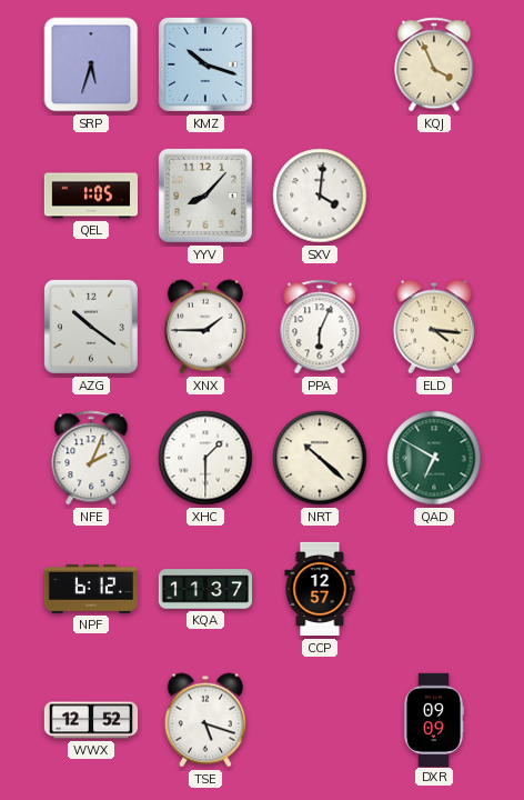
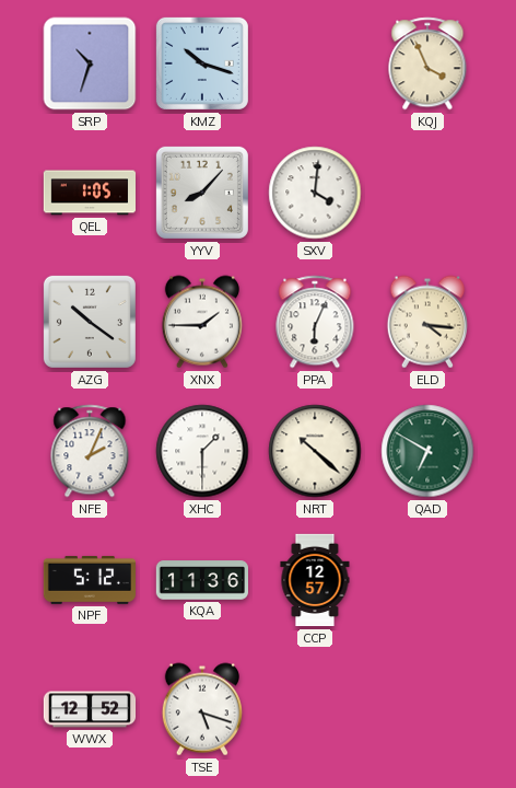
SRP: 5:33 -> 10:33 (90, 63)
NPF: 6:12 -> 5:12 (89, 580)
KQA: 11:37 -> 11:36 (201, 580)
DXR: 09:09 -> none (433, 719)
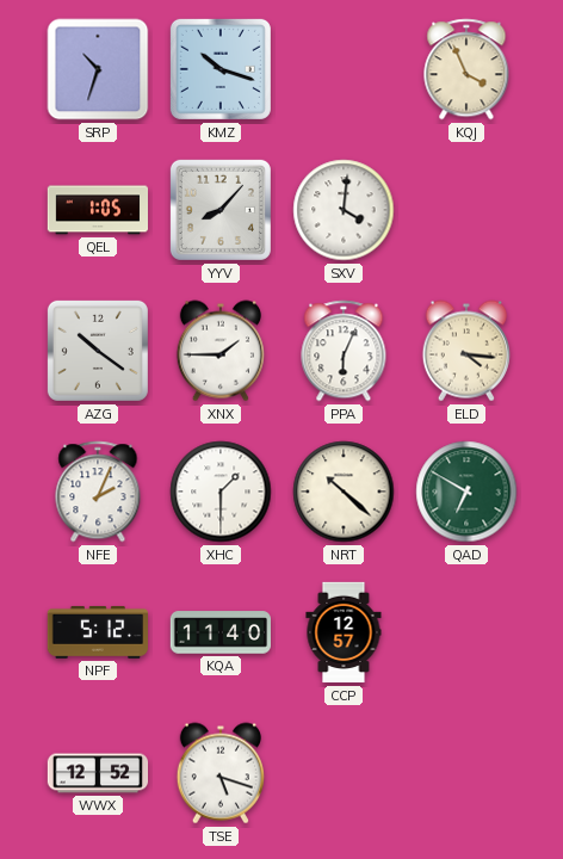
KQA: 11:36 -> 11:40 (219, 632)
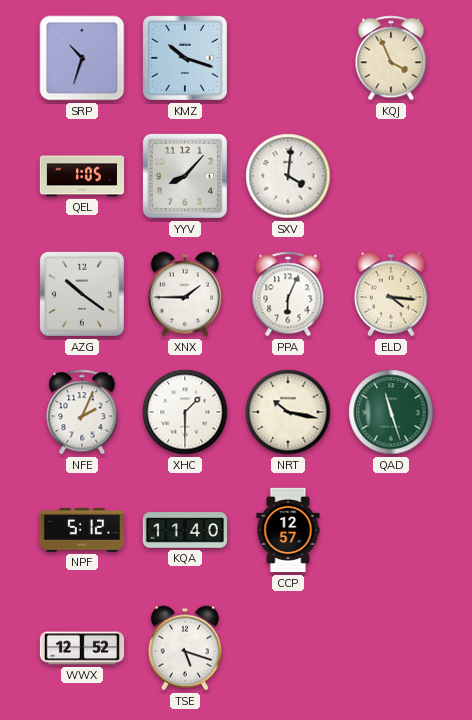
NRT: 10:22 -> 10:17 (288, 412)
QAD: 6:50 -> 11:27 (391, 412)
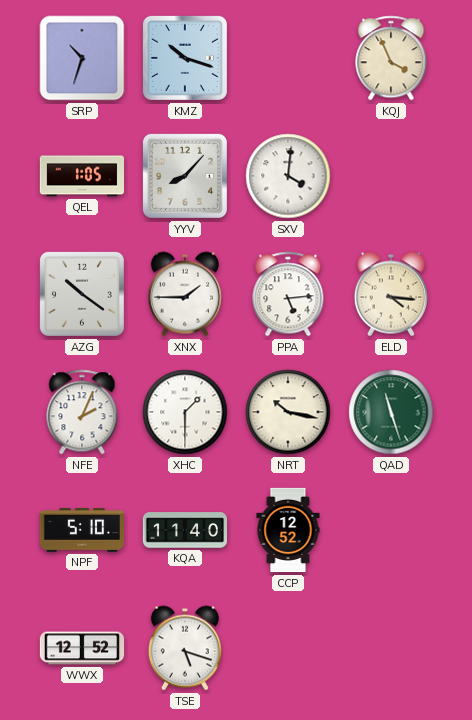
PPA: 6:04 -> 5:14 (288, 294)
NPF: 5:12 -> 5:10 (81, 530)
CCP: 12:57 -> 12:52 (288, 530)
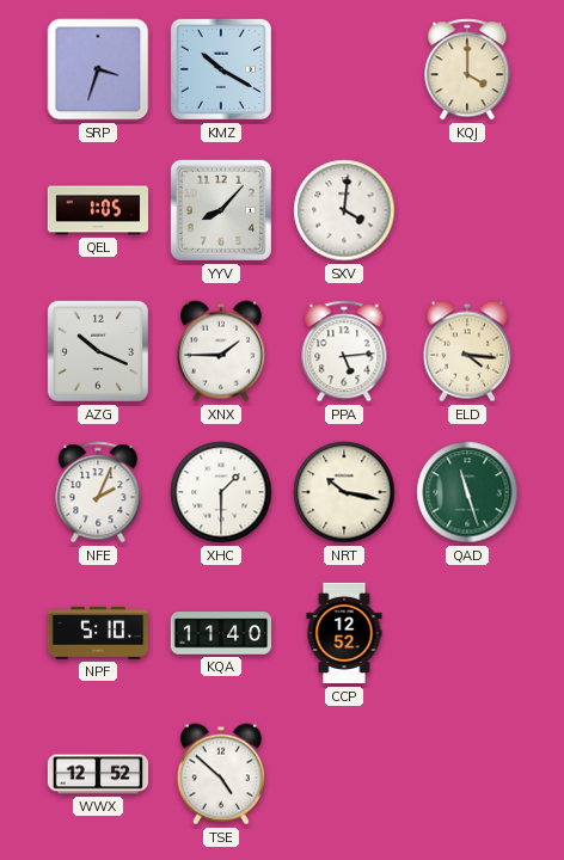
SRP: 10:33 -> 3:33 (98, 69)
KMZ: 10:18 -> 10:20 (221, 69)
KQJ: 3:56 -> 4:00 (467, 69)
AZG: 10:21 -> 10:19 (98, 351)
TSE: 5:18 -> 4:52 (221, 774)
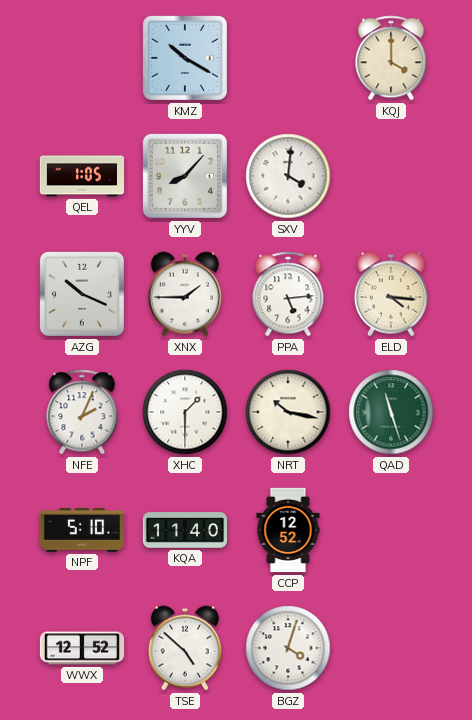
SRP: 3:33 -> none (98, 69)
BGZ: none -> 4:03 (288, 648)
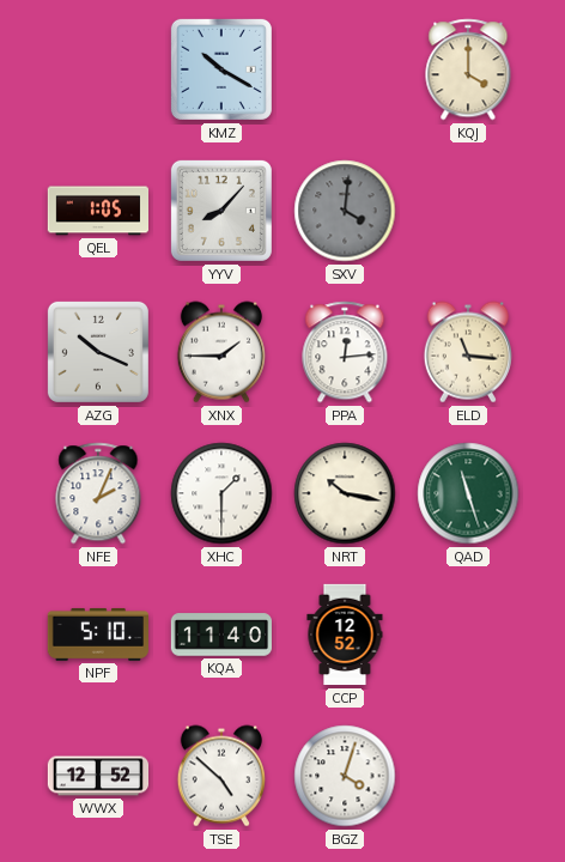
SXV dial: white -> grey (345, 211)
PPA: 5:14 -> 12:14 (345, 352)
ELD: 4:16 -> 11:16 (468, 352)
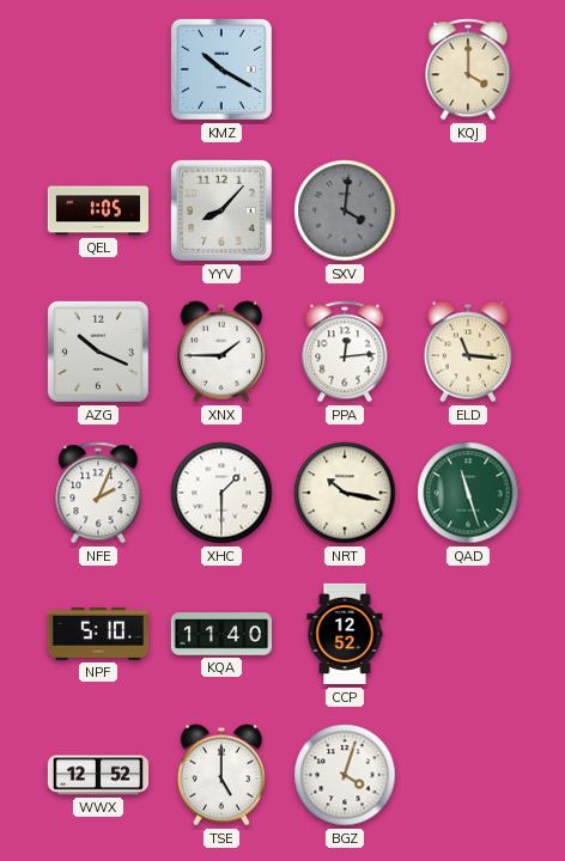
TSE: 4:52 -> 5:00 (221, 775)
